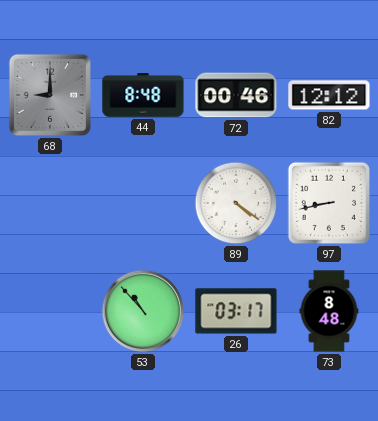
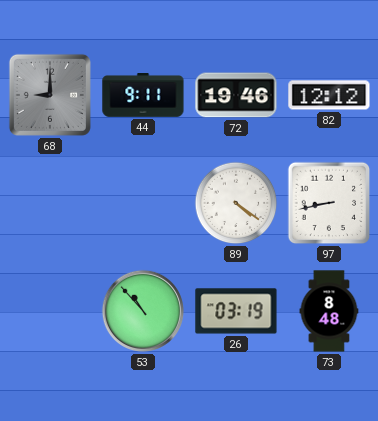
44: 8:48 -> 9:11 (143, 96)
72: 00:46 -> 19:46 (236, 95)
26: 03:17 -> 03:19 (236, 311)
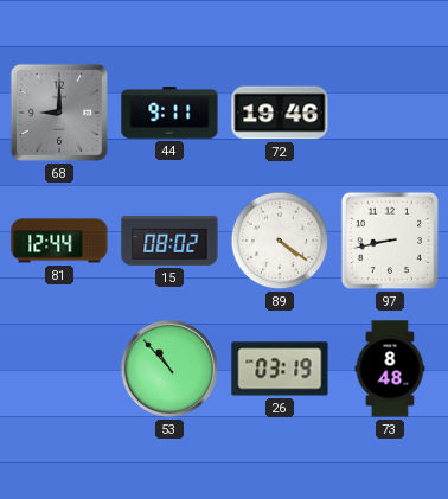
82: 12:12 -> none (329, 95)
81: none -> 12:44 (59, 241)
15: none -> 08:02 (169, 241)
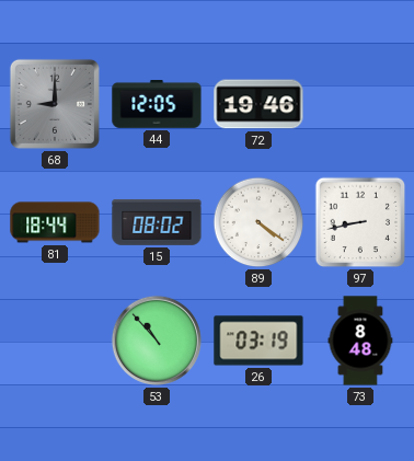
44: 9:11 -> 12:05 (157, 105)
81: 12:44 -> 18:44 (55, 222)
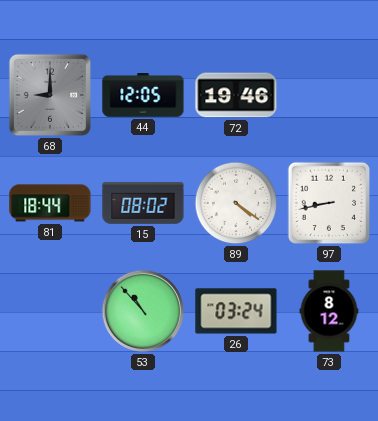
26: 03:19 -> 03:24 (236, 311)
73: 8:48 -> 8:12 (329, 311)
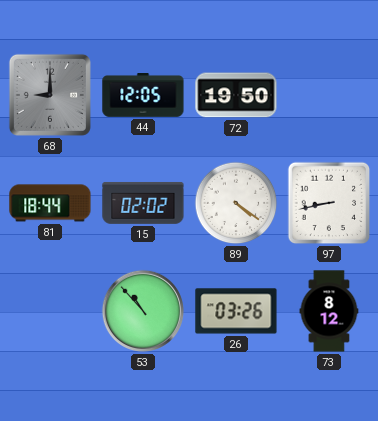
72: 19:46 -> 19:50 (236, 95)
15: 08:02 -> 02:02 (143, 203)
26: 03:24 -> 03:26 (236, 311)
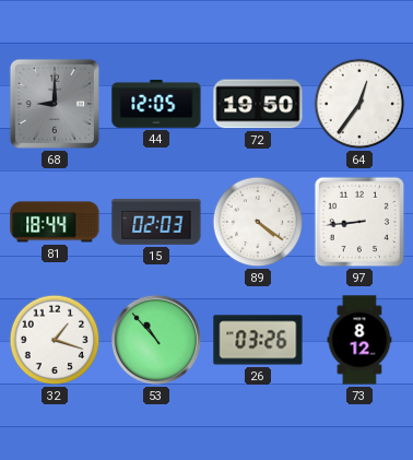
64: none -> 12:36 (359, 104)
15: 02:02 -> 02:03 (156, 222)
97: 8:43 -> 8:44 (359, 222)
32: none -> 1:18 (55, 340)
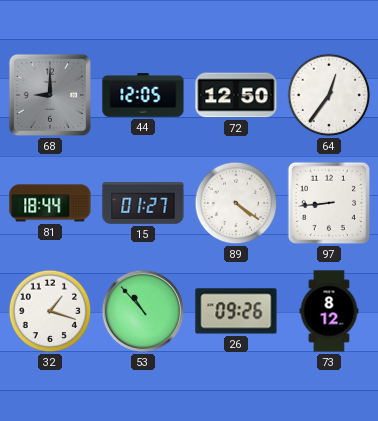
72: 19:50 -> 12:50 (236, 95)
15: 02:03 -> 01:27 (143, 203)
26: 03:26 -> 09:26 (236, 311)
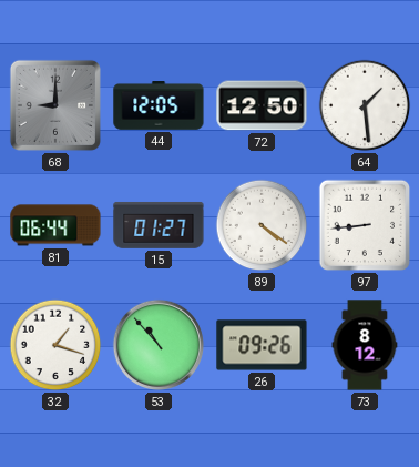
64: 12:36 -> 1:29 (365, 105)
81: 18:44 -> 06:44 (55, 225)
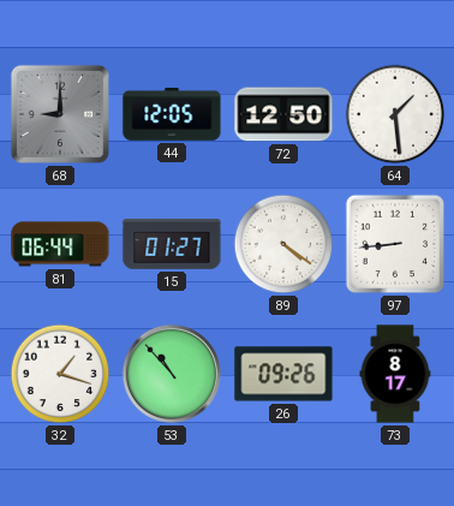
73: 8:12 -> 8:17 (395, 374)
